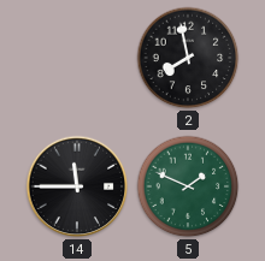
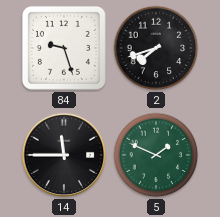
84: none -> 9:27 (64, 48)
2: 7:58 -> 7:42 (156, 48)
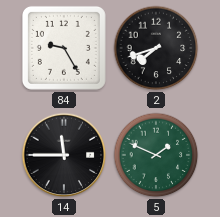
84: 9:27 -> 9:25 (64, 48)
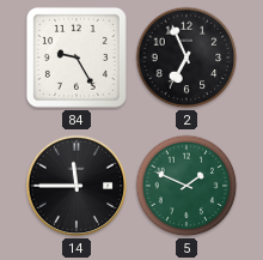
2: 7:42 -> 6:56 (186, 58)
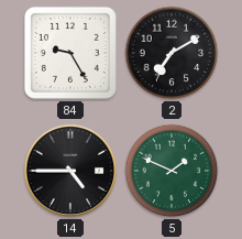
2: 6:56 -> 7:10 (172, 53)
14: 11:45 -> 4:45 (70, 171)
